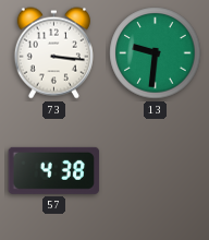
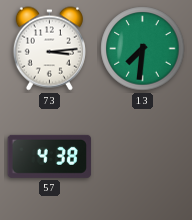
73: 3:16 -> 3:14 (49, 49)
13: 9:31 -> 7:31 (143, 49)
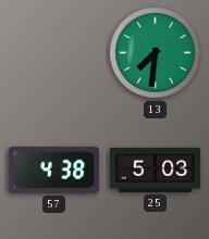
73: 3:14 -> none (49, 49)
25: none -> 5:03 (156, 169)
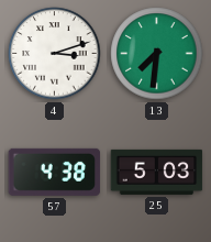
4: none -> 3:12 (55, 54)
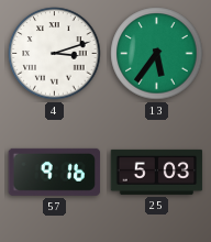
13: 7:31 -> 5:36 (157, 54)
57: 4:38 -> 9:16 (55, 172)
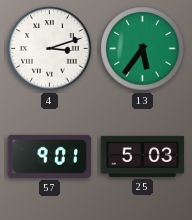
57: 9:16 -> 9:01 (50, 156)
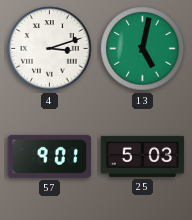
13: 5:36 -> 5:02 (143, 49)
